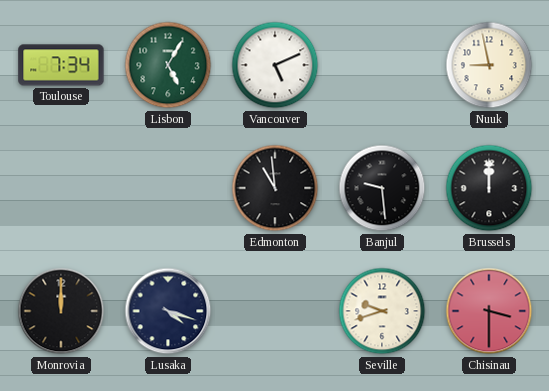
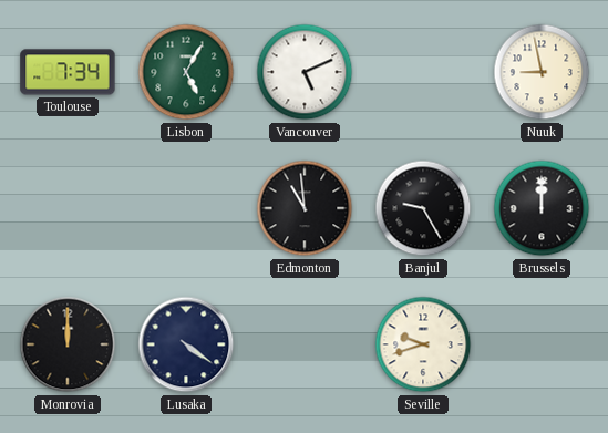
Banjul: 9:29 -> 9:25 (423, 208)
Lusaka: 4:18 -> 4:21 (186, 344)
Chisinau: 3:30 -> none (489, 311)
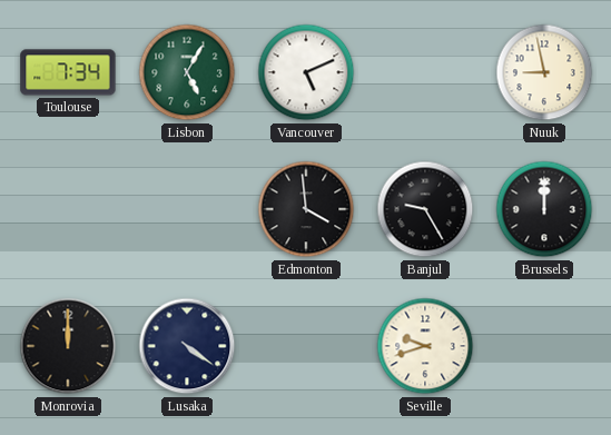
Edmonton: 10:59 -> 3:59 (306, 209)
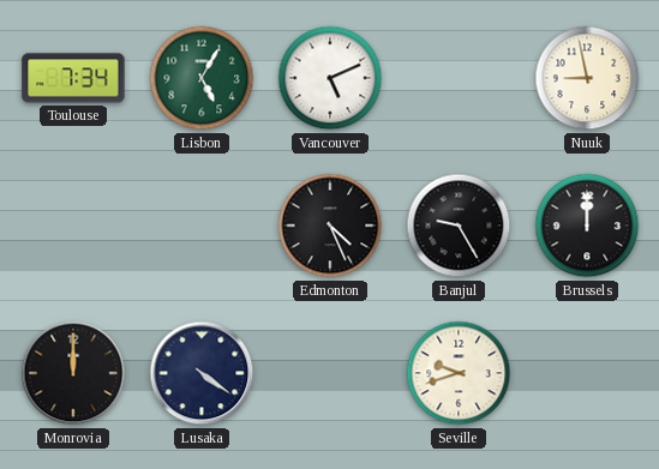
Edmonton: 3:59 -> 4:26 (330, 226)
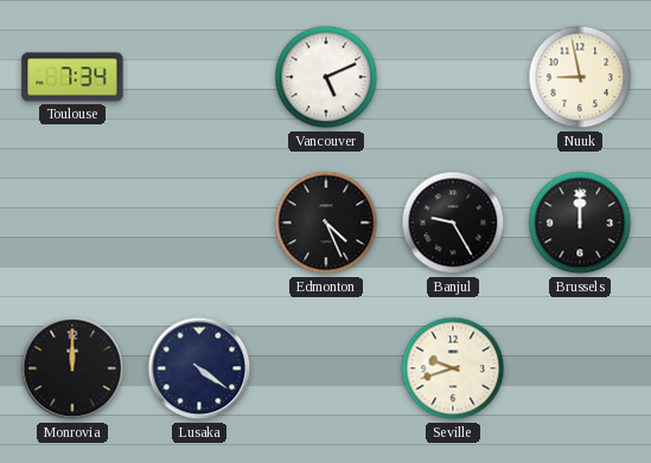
Lisbon: 5:05 -> none (202, 78)
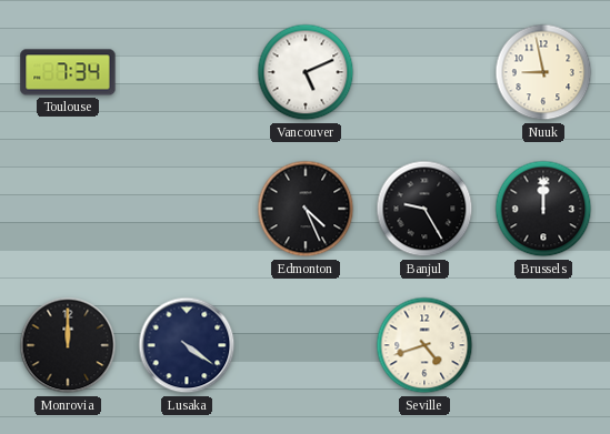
Seville: 9:42 -> 4:42 (424, 345)
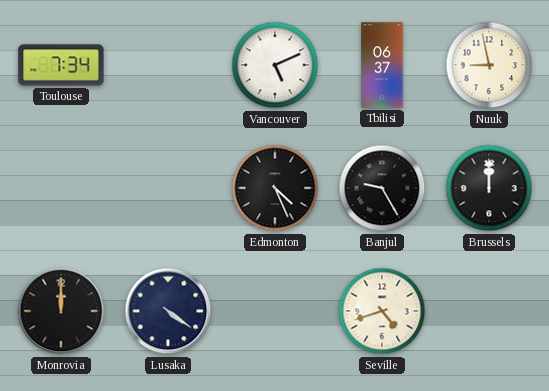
Tbilisi: none -> 06:37 (382, 65)
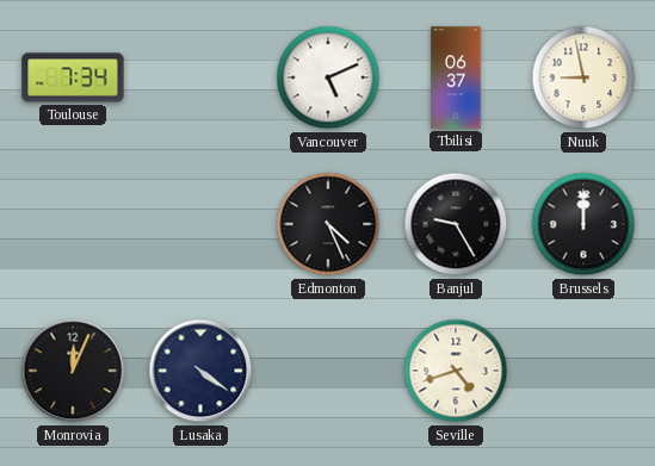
Monrovia: 12:00 -> 12:04 (73, 371)
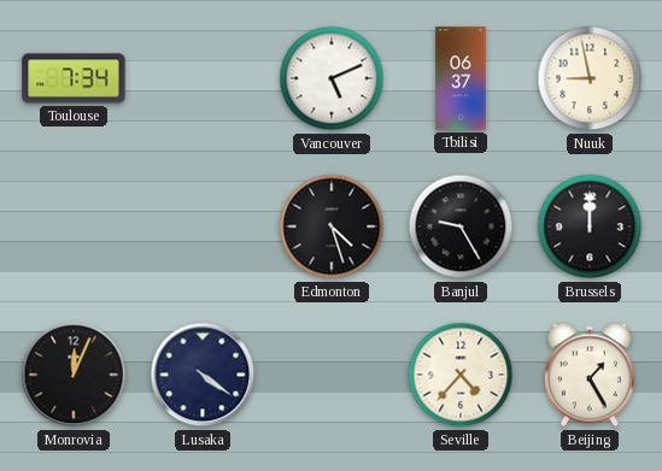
Edmonton: 4:26 -> 4:27 (332, 226)
Seville: 4:42 -> 4:37 (461, 375)
Beijing: none -> 1:25 (590, 375)
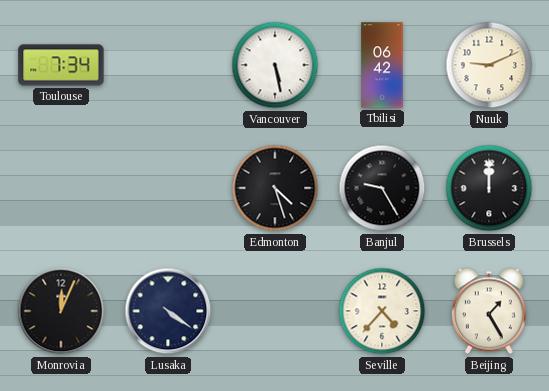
Vancouver: 5:11 -> 5:28 (275, 65)
Tbilisi: 06:37 -> 06:42 (382, 65)
Nuuk: 8:58 -> 9:11 (489, 65)
